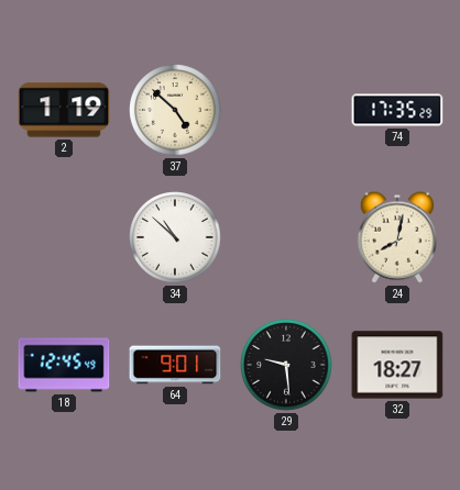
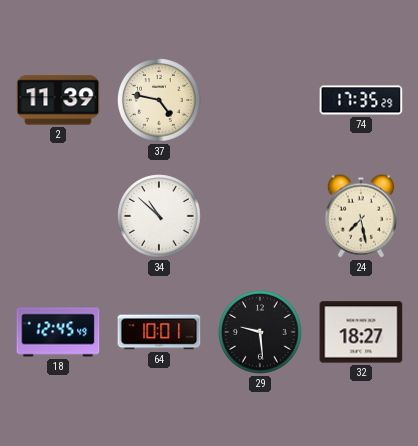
2: 1:19 -> 11:39 (58, 100)
37: 4:52 -> 4:47 (159, 100)
24: 8:02 -> 7:28 (361, 216)
64: 9:01 -> 10:01 (159, 332)
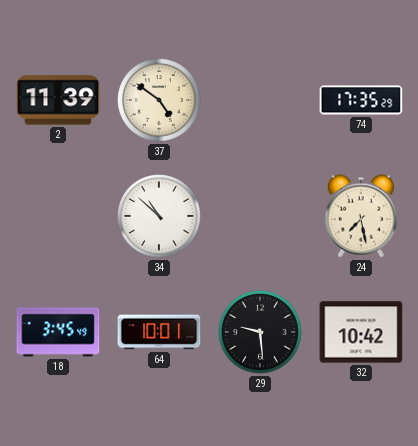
37: 4:47 -> 4:51 (159, 100)
18: 12:45 -> 3:45 (58, 332)
32: 18:27 -> 10:42 (361, 332)
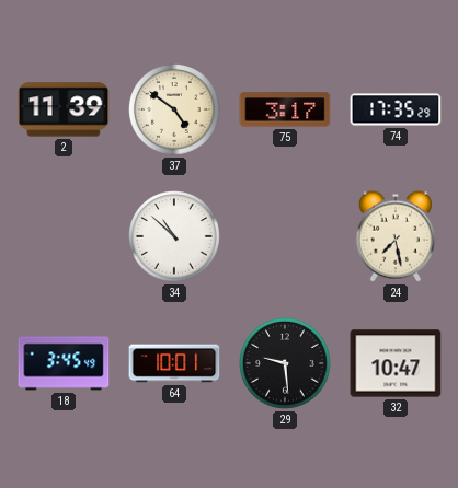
75: none -> 3:17 (285, 109)
32: 10:42 -> 10:47 (396, 363)
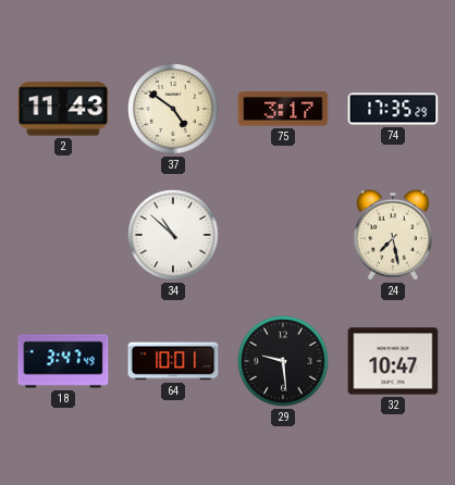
2: 11:39 -> 11:43 (63, 109)
18: 3:45 -> 3:47 (63, 361)
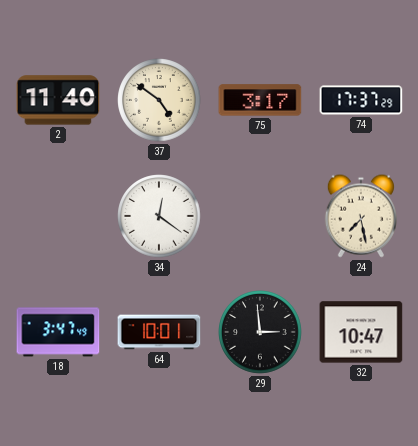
2: 11:43 -> 11:40 (58, 100)
74: 17:35 -> 17:37 (361, 100)
34: 10:52 -> 12:21 (159, 216)
29: 9:29 -> 2:59 (260, 332)
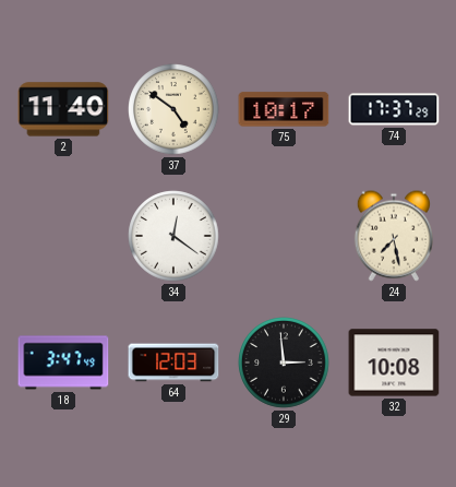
75: 3:17 -> 10:17 (284, 109)
64: 10:01 -> 12:03 (173, 363)
32: 10:47 -> 10:08 (394, 363)
